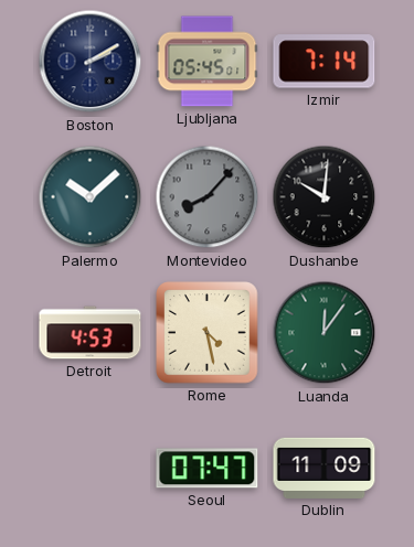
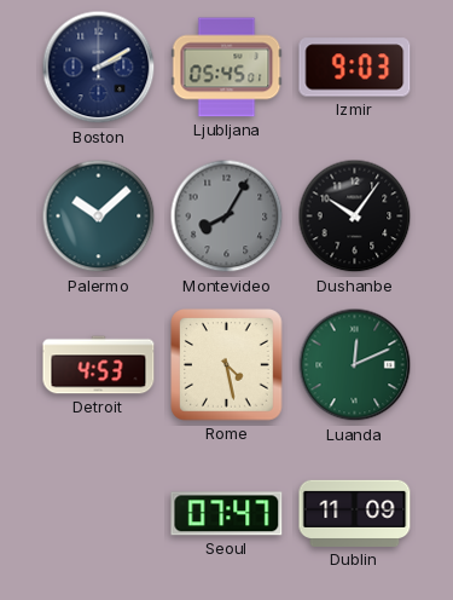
Izmir: 7:14 -> 9:03 (355, 68)
Montevideo: 8:07 -> 8:05 (227, 217)
Dushanbe: 10:01 -> 10:06 (355, 217)
Luanda: 12:06 -> 12:11 (355, 365)
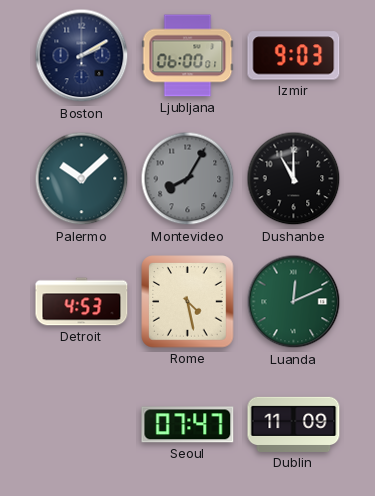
Ljubljana: 05:45 -> 06:00 (188, 56)
Dushanbe: 10:06 -> 11:00 (294, 179)
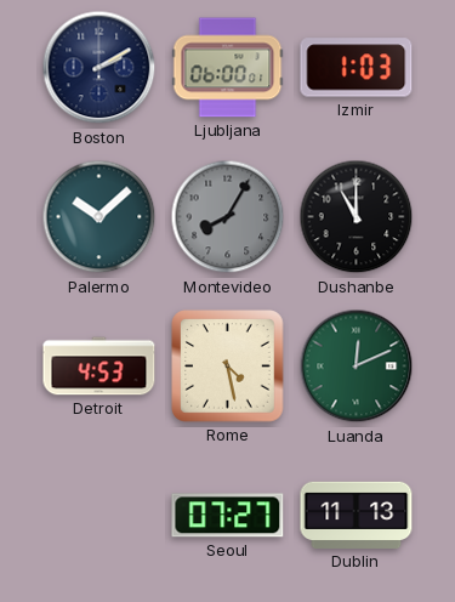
Izmir: 9:03 -> 1:03 (357, 68)
Seoul: 07:47 -> 07:27 (228, 516)
Dublin: 11:09 -> 11:13 (357, 515)
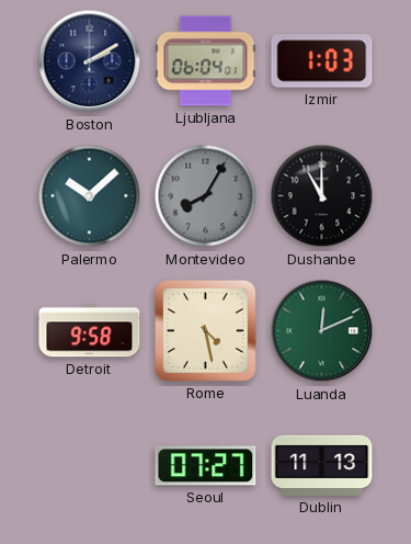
Ljubljana: 06:00 -> 06:04 (206, 61)
Detroit: 4:53 -> 9:58 (90, 331)
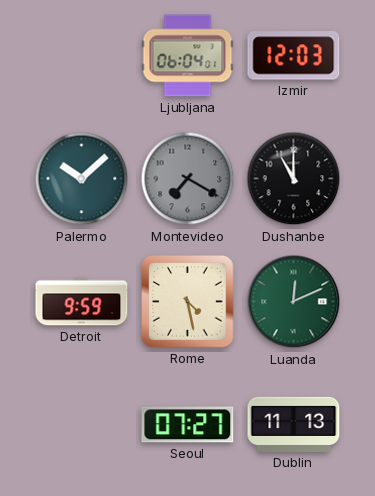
Boston: 2:10 -> none (90, 61)
Izmir: 1:03 -> 12:03 (294, 56)
Montevideo: 8:05 -> 7:20 (188, 179)
Detroit: 9:58 -> 9:59 (82, 302)
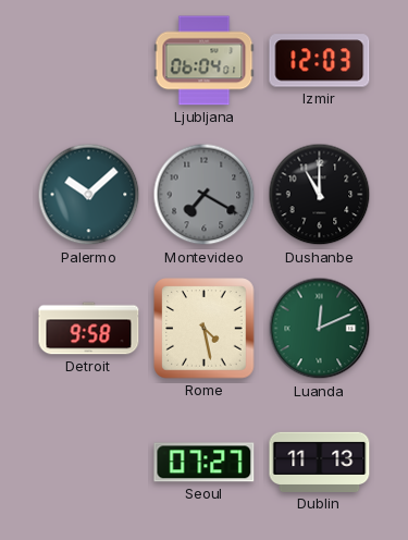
Detroit: 9:59 -> 9:58 (89, 329)
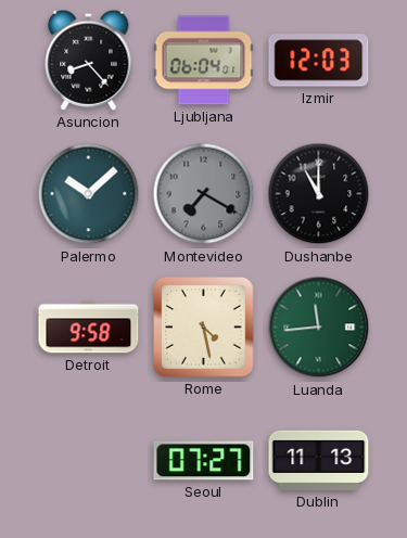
Asuncion: none -> 8:23 (89, 60)
Luanda: 12:11 -> 11:44 (319, 328)
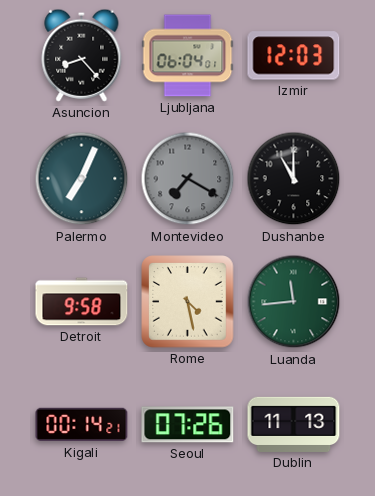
Palermo: 10:08 -> 7:04 (82, 179)
Kigali: none -> 00:14 (82, 425)
Seoul: 07:27 -> 07:26 (188, 425)
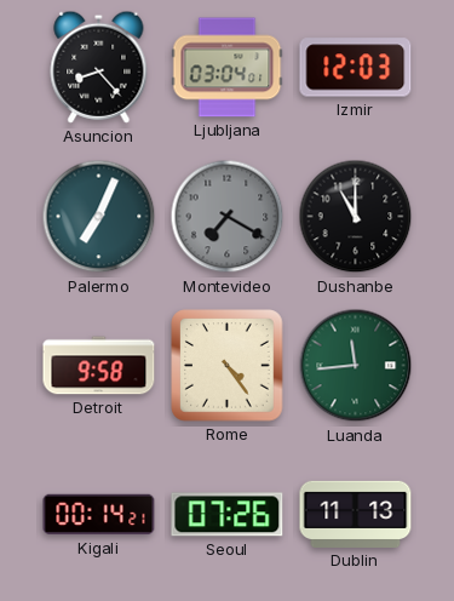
Ljubljana: 06:04 -> 03:04 (228, 68)
Rome: 4:28 -> 4:24 (228, 366)
